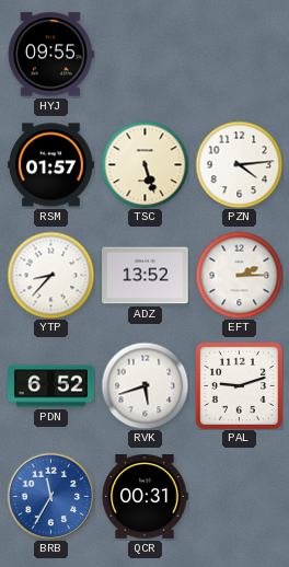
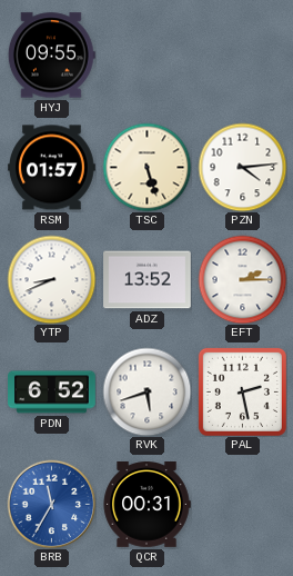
YTP: 8:37 -> 8:41 (51, 279)
PAL: 9:12 -> 2:28 (242, 391)
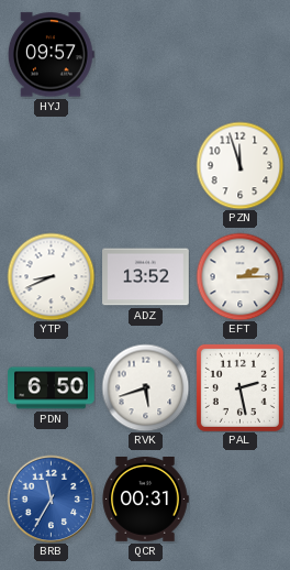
HYJ: 09:55 -> 09:57 (51, 55)
RSM: 01:57 -> none (52, 168)
TSC: 5:27 -> none (146, 167)
PZN: 4:14 -> 11:57 (239, 165)
PDN: 6:52 -> 6:50 (52, 388)
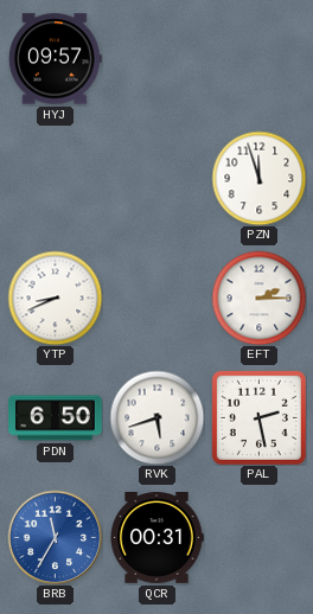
ADZ: 13:52 -> none (146, 277)
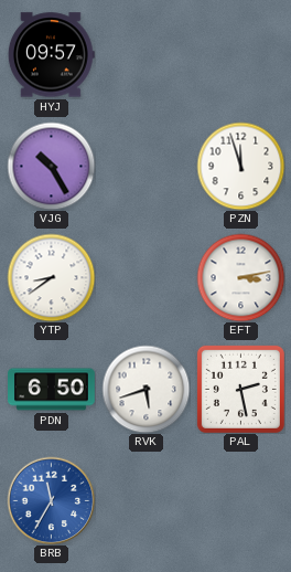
VJG: none -> 10:25 (51, 166)
YTP: 8:41 -> 8:39 (51, 277)
EFT: 2:15 -> 3:13 (240, 277)
QCR: 00:31 -> none (156, 538)
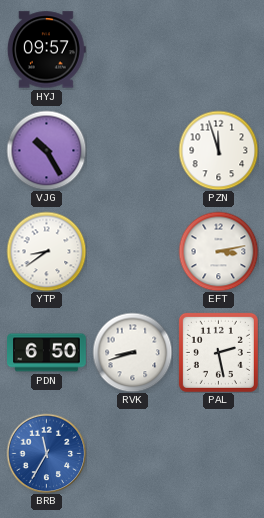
RVK: 5:42 -> 8:42 (132, 352)
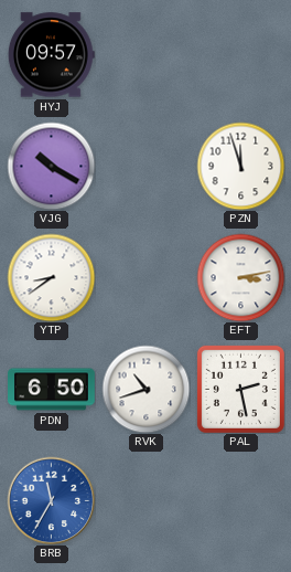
VJG: 10:25 -> 10:20 (51, 166)
RVK: 8:42 -> 10:42 (145, 389)
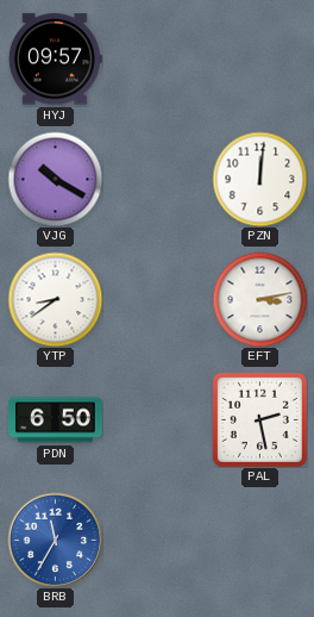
PZN: 11:57 -> 12:01 (259, 179)
RVK: 10:42 -> none (145, 389)
